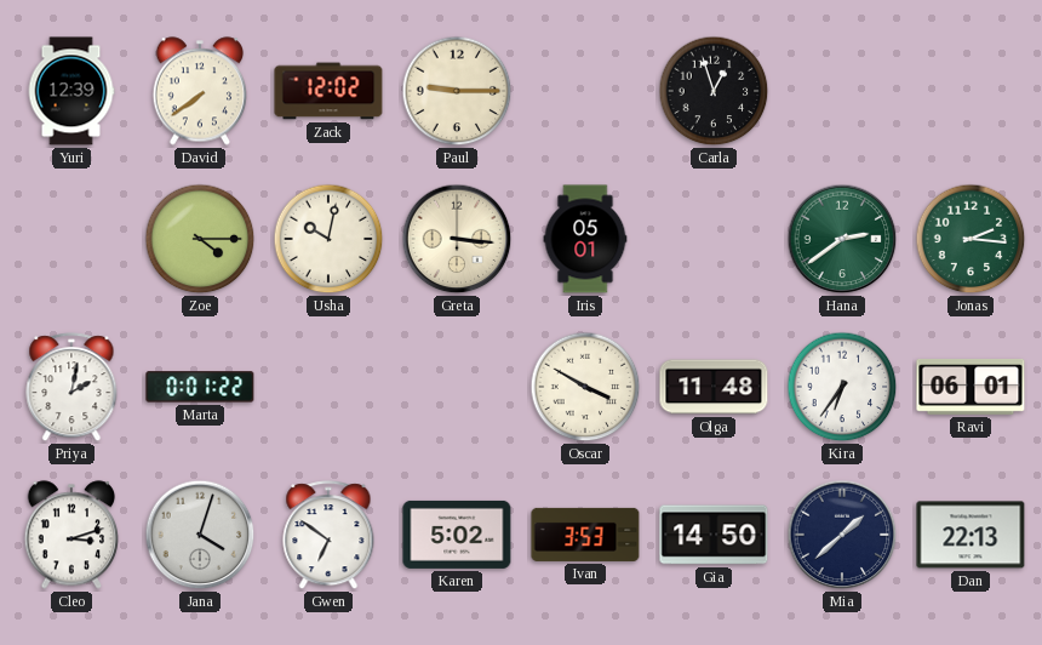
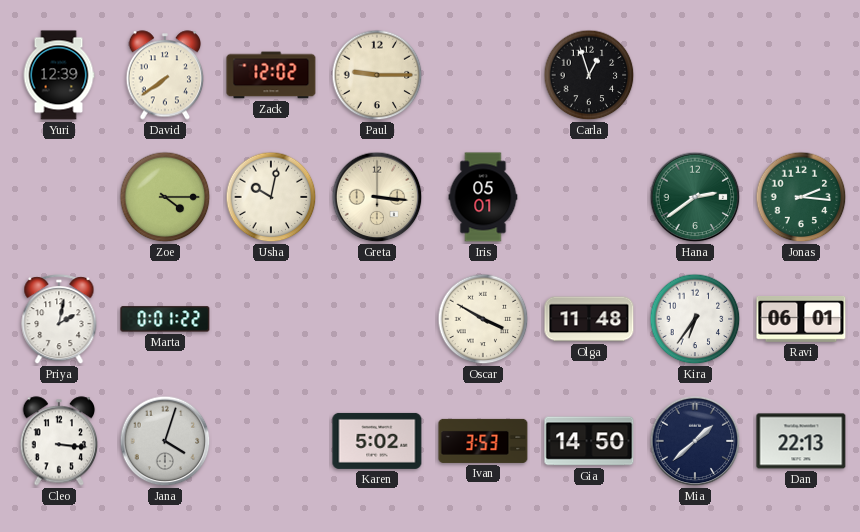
Cleo: 3:12 -> 3:16 (59, 441)
Gwen: 6:51 -> none (328, 536)
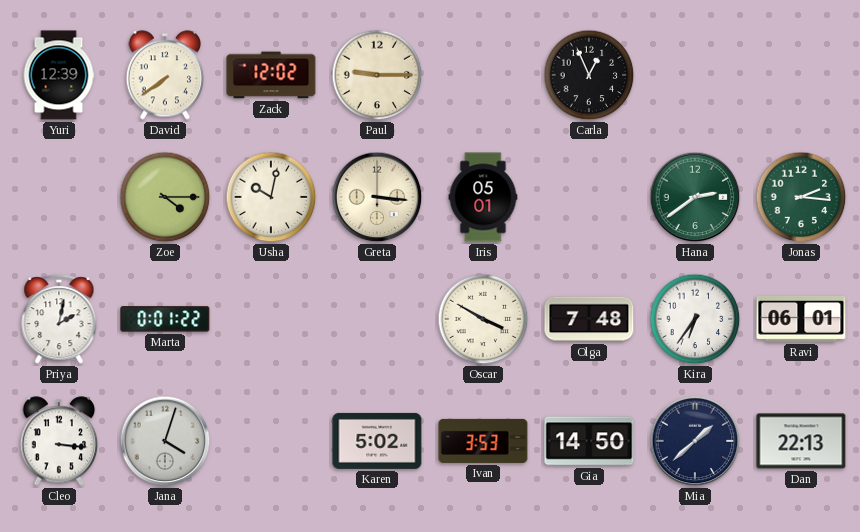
Carla: 12:57 -> 12:56 (589, 75)
Olga: 11:48 -> 7:48 (589, 319)
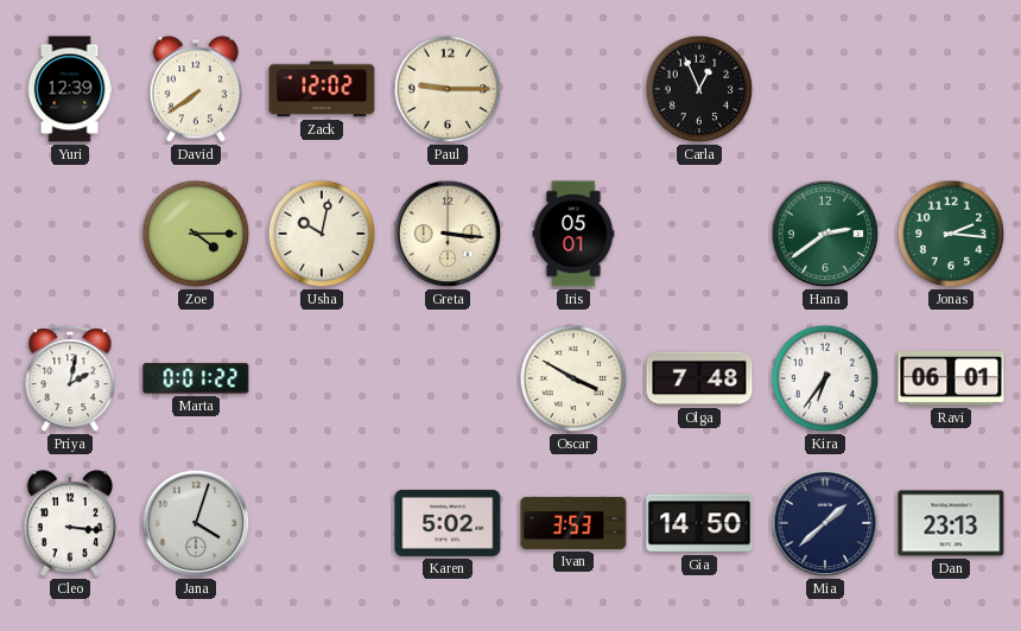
Dan: 22:13 -> 23:13 (951, 523)
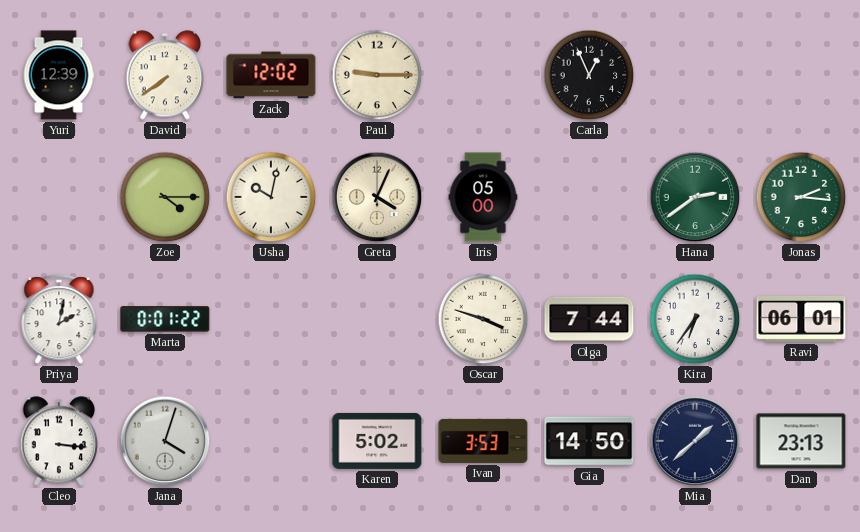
Greta: 3:16 -> 4:04 (377, 197)
Iris: 05:01 -> 05:00 (483, 197)
Oscar: 3:50 -> 3:48 (483, 319)
Olga: 7:48 -> 7:44 (589, 319)
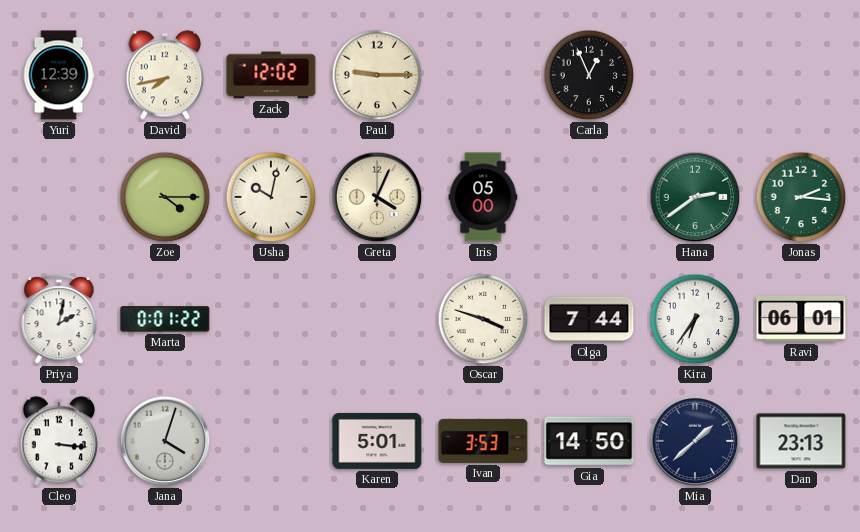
David: 7:39 -> 7:43 (165, 75)
Karen: 5:02 -> 5:01 (377, 441)
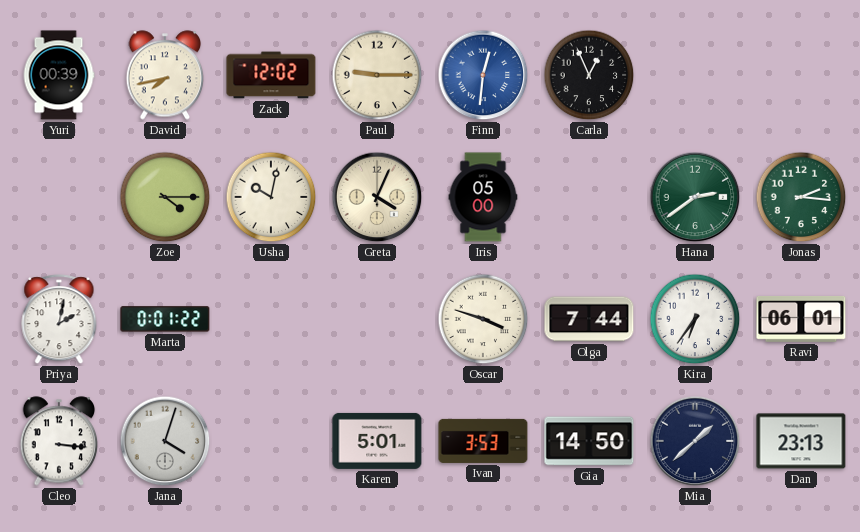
Yuri: 12:39 -> 00:39 (59, 75)
Finn: none -> 12:31 (483, 75)
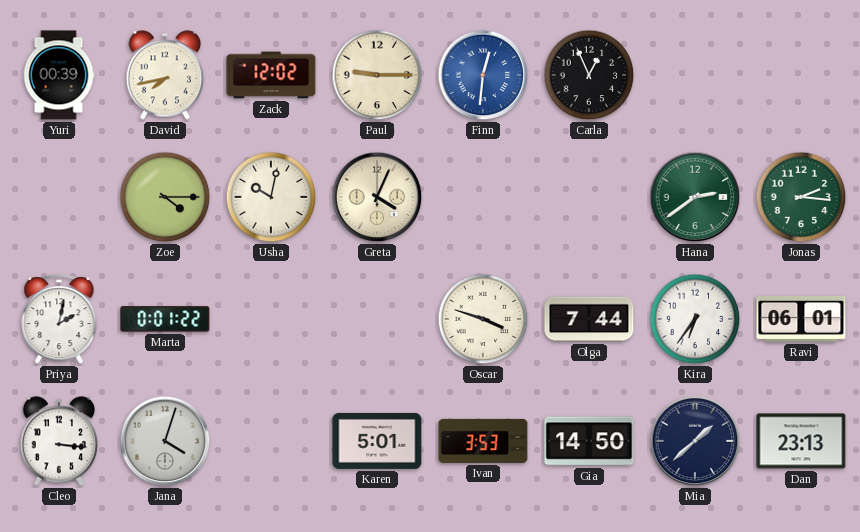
Iris: 05:00 -> none (483, 197)
